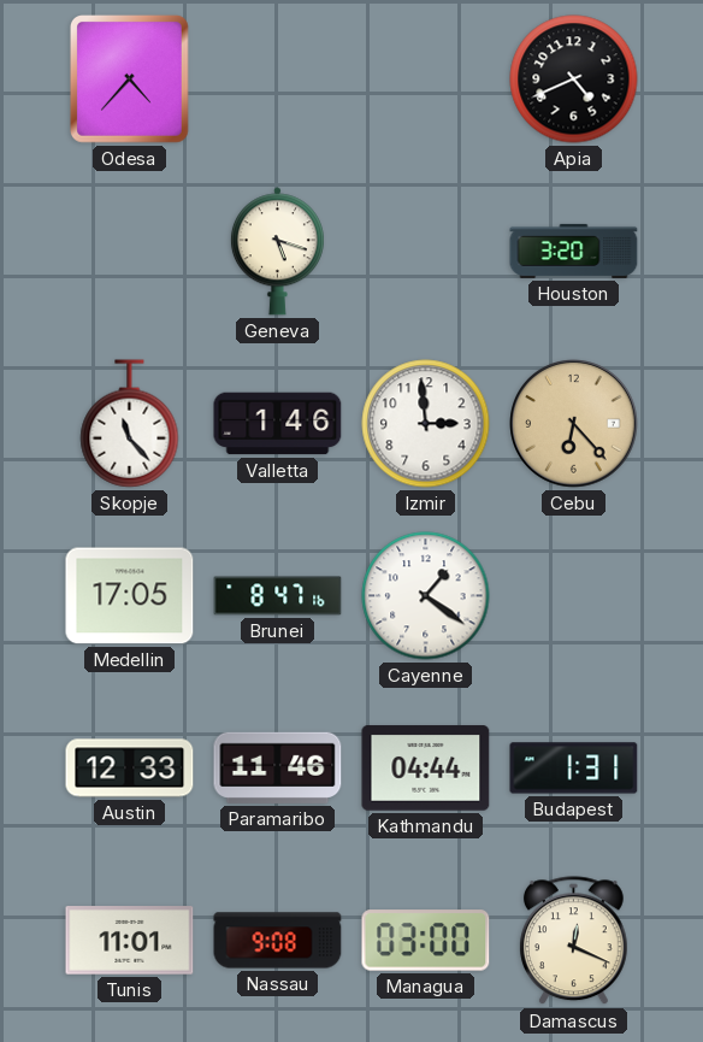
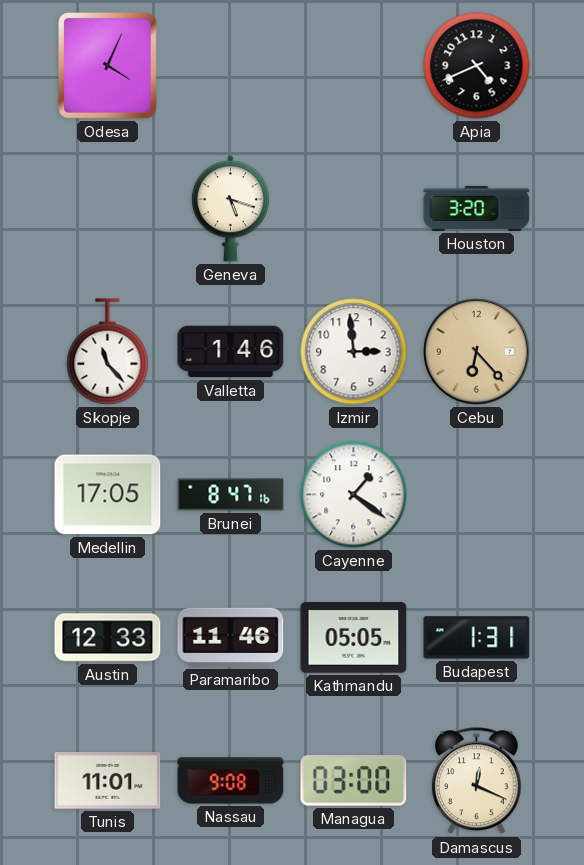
Odesa: 4:37 -> 4:04 (108, 66)
Kathmandu: 04:44 -> 05:05 (354, 638)
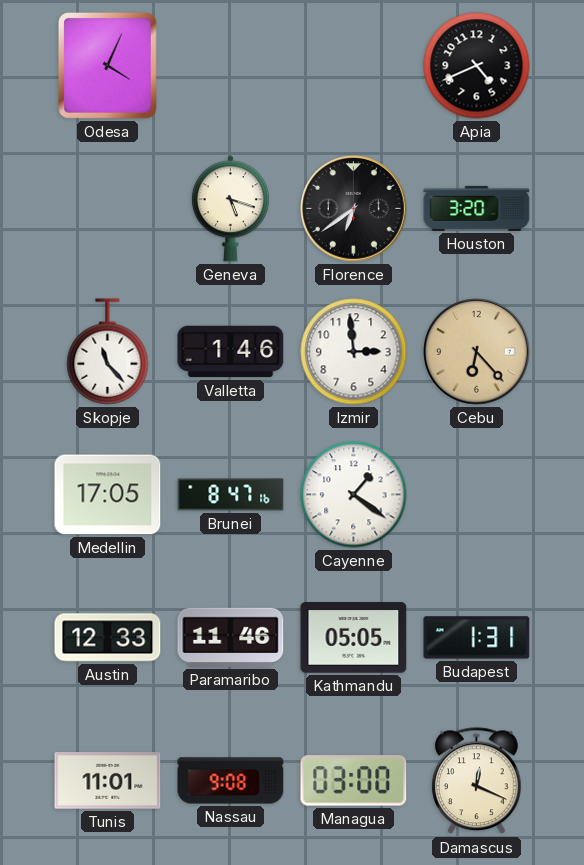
Florence: none -> 6:39 (354, 209)
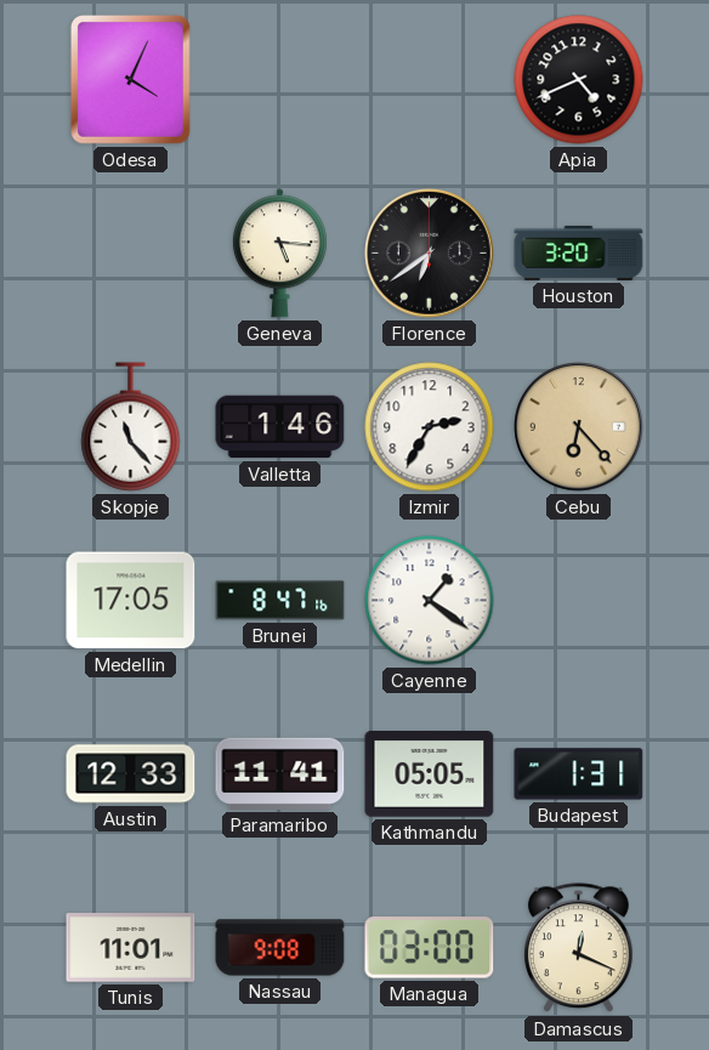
Geneva: 5:18 -> 5:16 (279, 254)
Izmir: 2:59 -> 2:35 (430, 427)
Paramaribo: 11:46 -> 11:41 (280, 773)
